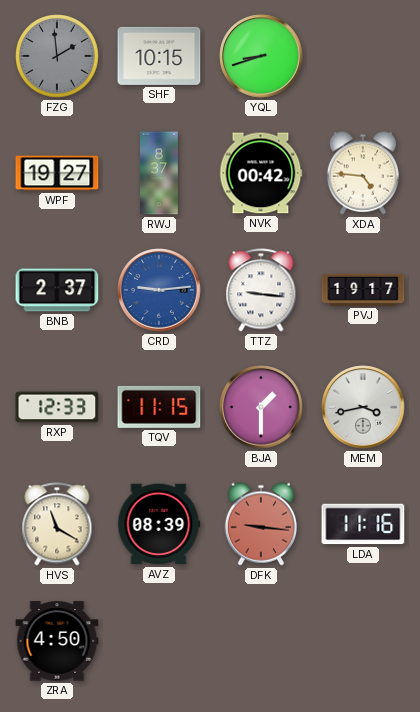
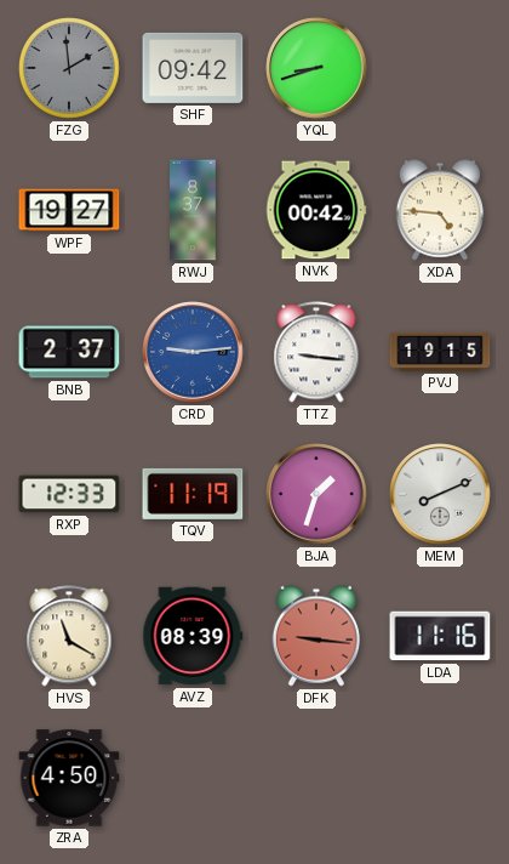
SHF: 10:15 -> 09:42 (193, 68)
PVJ: 19:17 -> 19:15 (440, 352)
TQV: 11:15 -> 11:19 (193, 494)
BJA: 1:30 -> 1:33 (316, 494)
MEM: 3:43 -> 8:11 (440, 494)
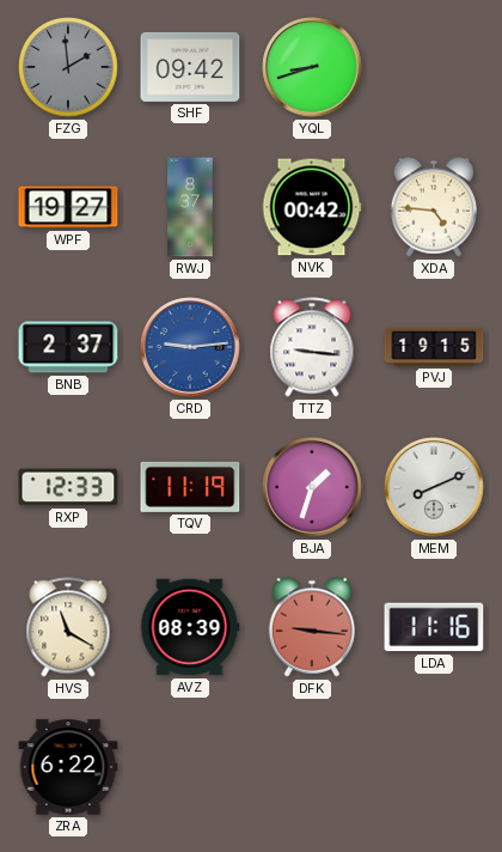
ZRA: 4:50 -> 6:22 (68, 767)
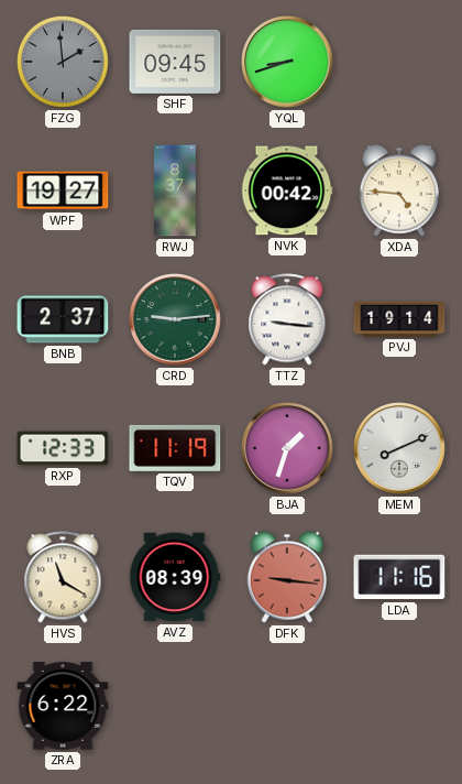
SHF: 09:42 -> 09:45 (175, 62)
CRD dial: blue -> green (175, 319)
PVJ: 19:15 -> 19:14 (399, 319)
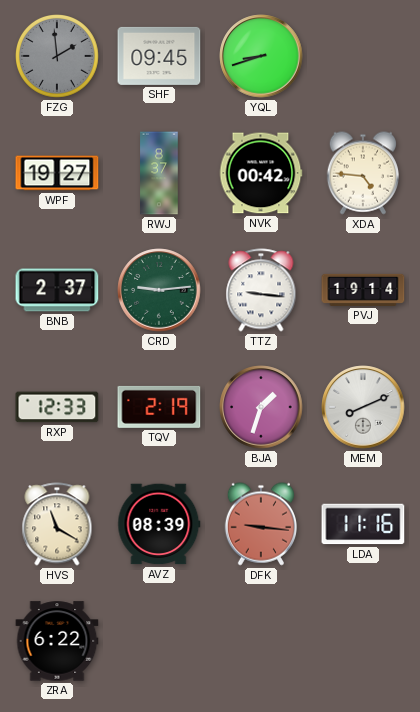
TQV: 11:19 -> 2:19 (159, 407)
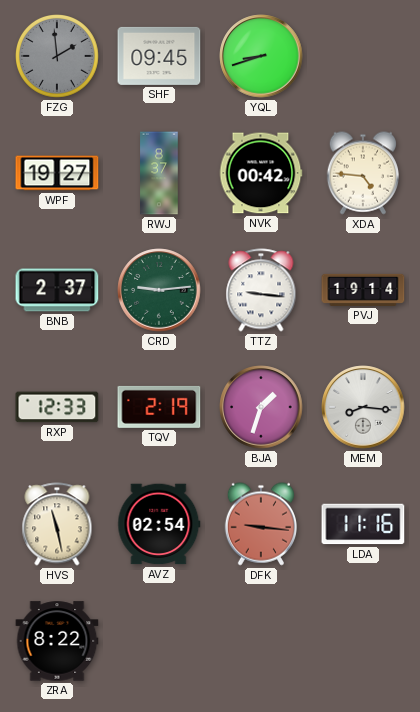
MEM: 8:11 -> 8:16 (363, 407)
HVS: 11:20 -> 11:28 (57, 524)
AVZ: 08:39 -> 02:54 (159, 524)
ZRA: 6:22 -> 8:22 (57, 641)
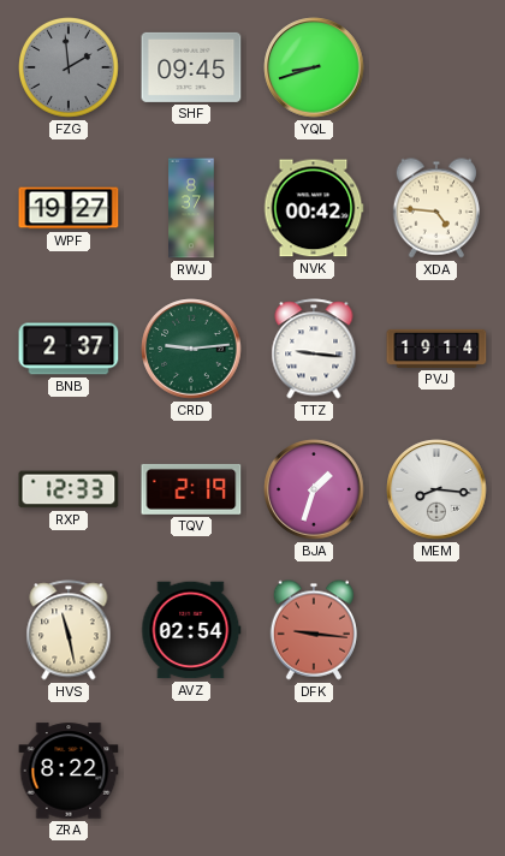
LDA: 11:16 -> none (363, 524)
